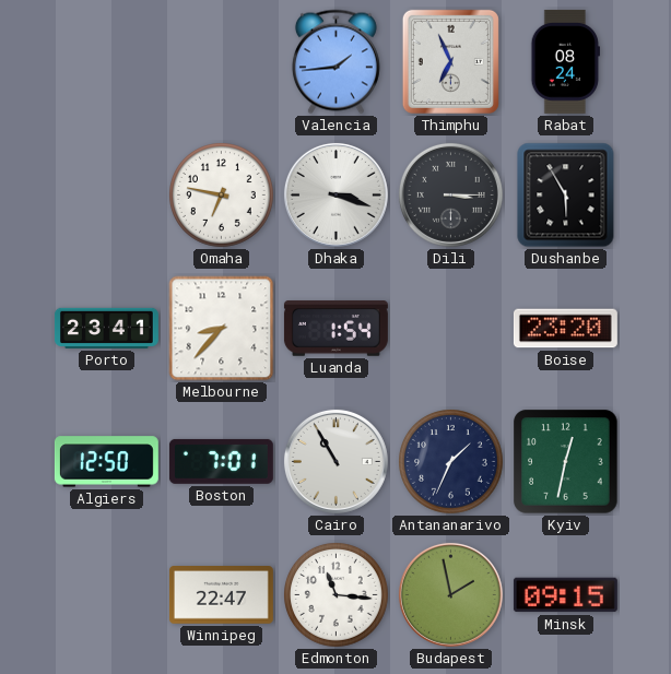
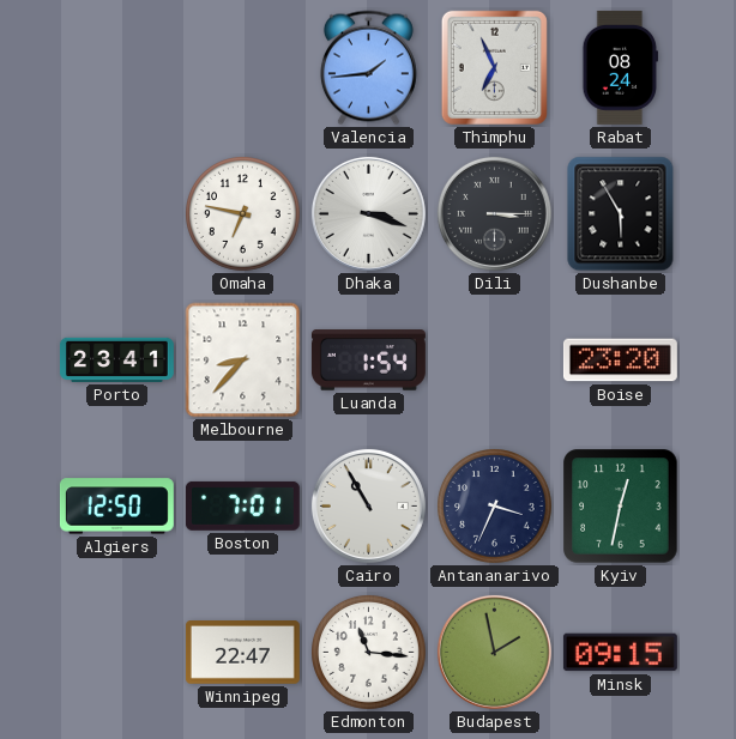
Antananarivo: 1:34 -> 3:34 (495, 507)
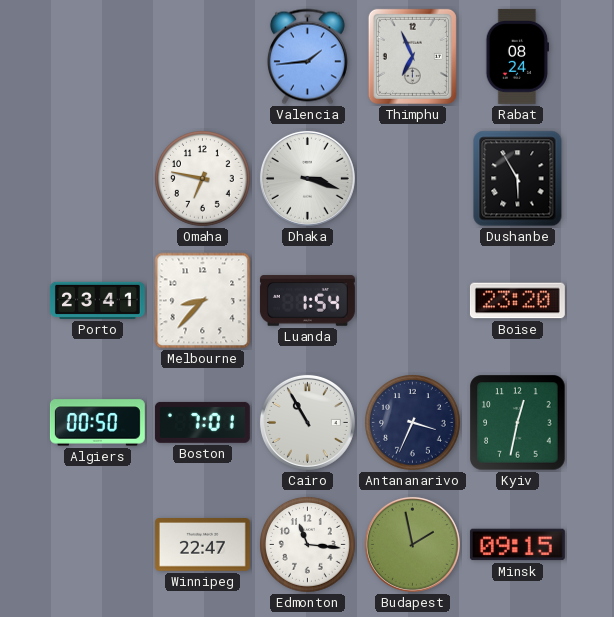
Dili: 3:15 -> none (494, 213)
Algiers: 12:50 -> 00:50 (97, 423)
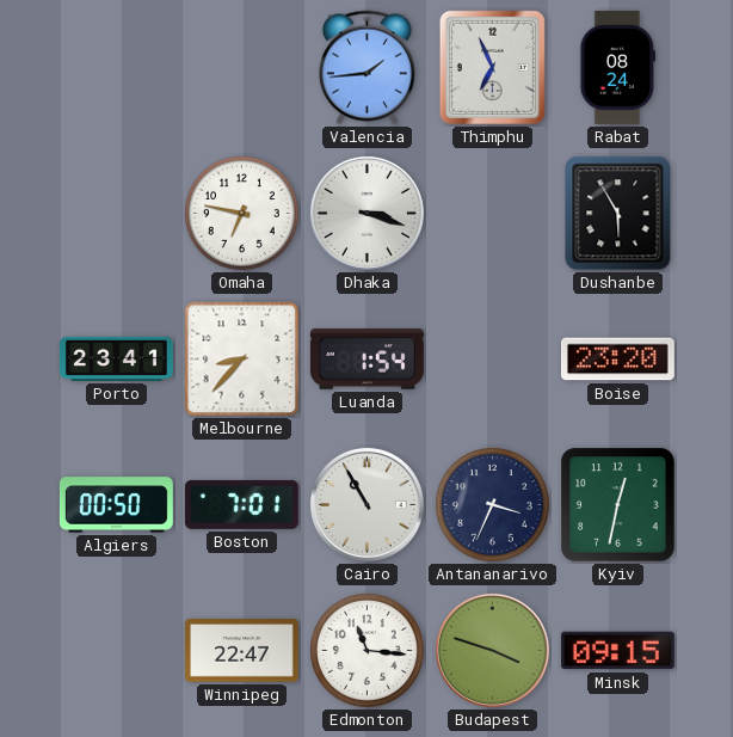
Budapest: 1:58 -> 3:48 (492, 650)
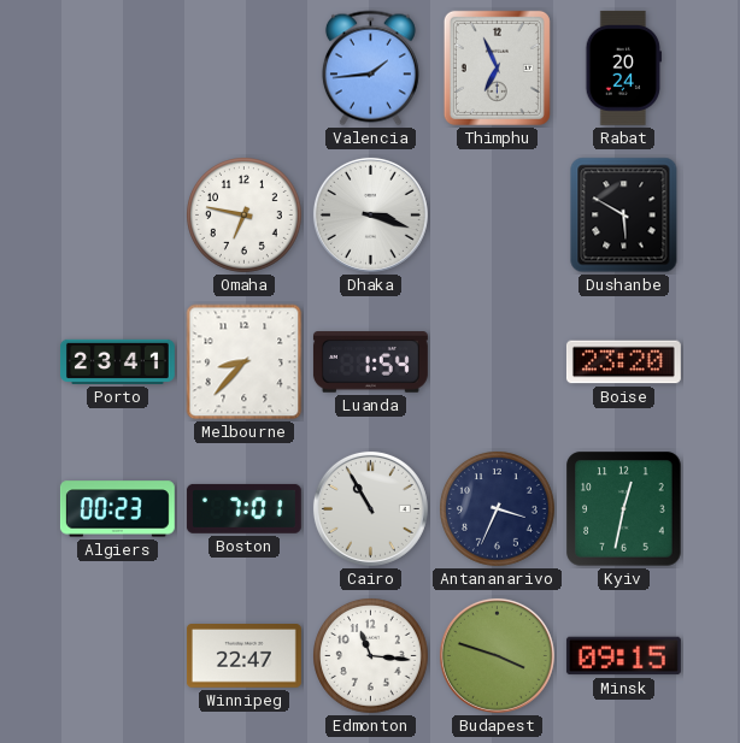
Rabat: 08:24 -> 20:24 (623, 67)
Dushanbe: 5:55 -> 5:50 (624, 216)
Algiers: 00:50 -> 00:23 (117, 509)
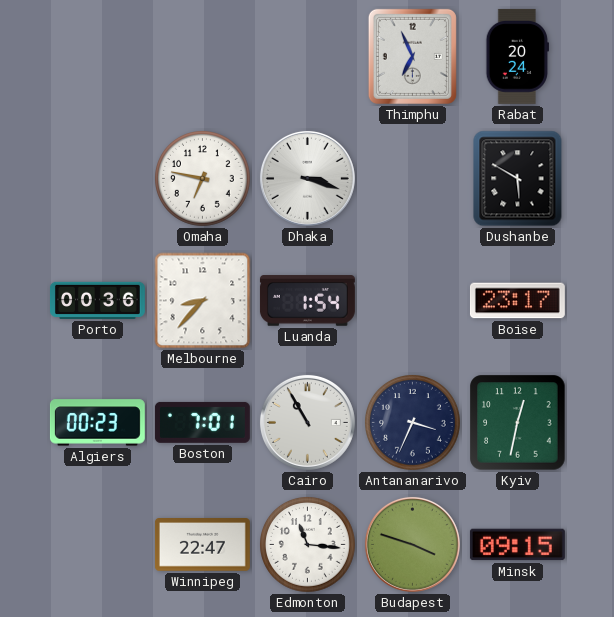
Valencia: 1:44 -> none (370, 69)
Porto: 23:41 -> 00:36 (97, 300)
Boise: 23:20 -> 23:17 (517, 301)
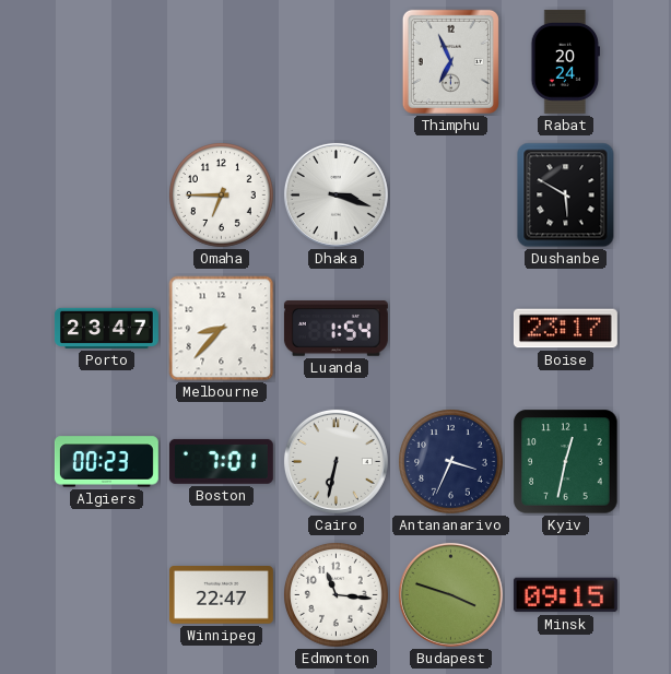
Omaha: 6:47 -> 6:45 (222, 196)
Porto: 00:36 -> 23:47 (106, 328)
Cairo: 10:55 -> 6:32 (335, 461)
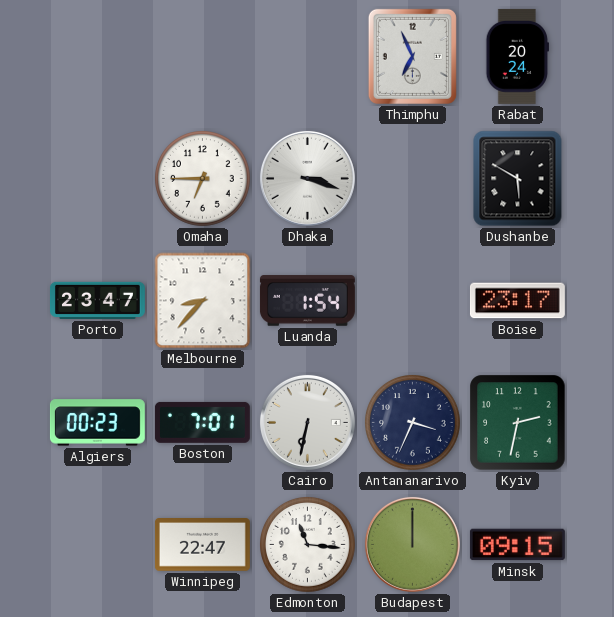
Kyiv: 12:32 -> 2:32 (518, 423)
Budapest: 3:48 -> 12:00 (412, 544)
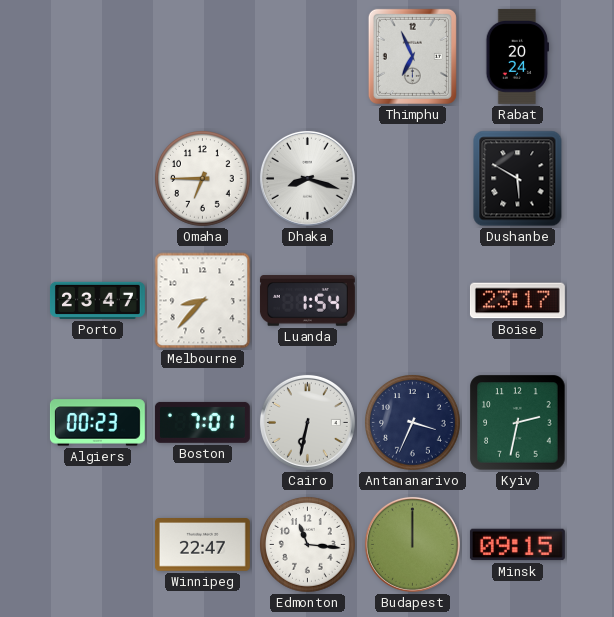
Dhaka: 3:18 -> 8:18 (307, 178)
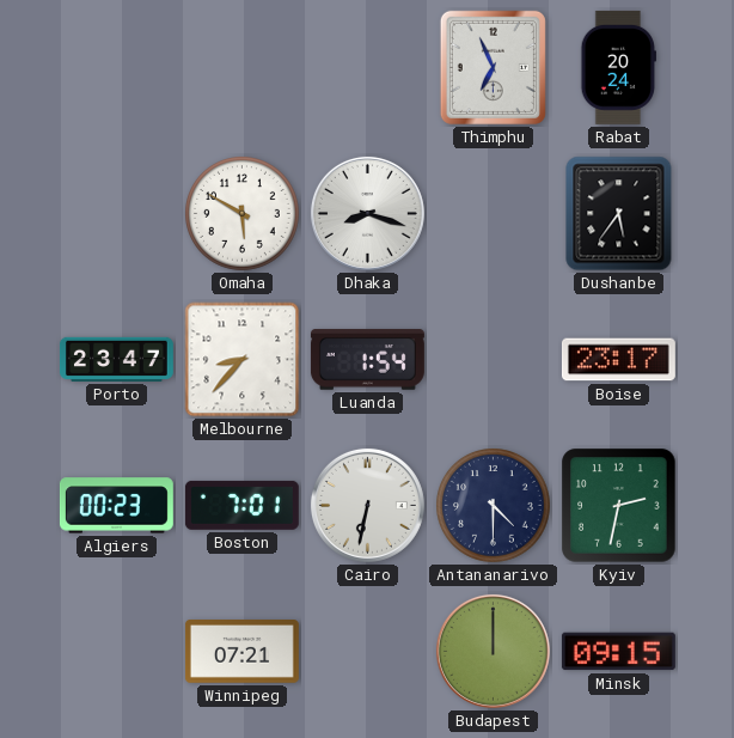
Omaha: 6:45 -> 5:50 (243, 214)
Dushanbe: 5:50 -> 5:36 (619, 214)
Antananarivo: 3:34 -> 4:30 (494, 506)
Winnipeg: 22:47 -> 07:21 (241, 652)
Edmonton: 11:16 -> none (308, 545)
